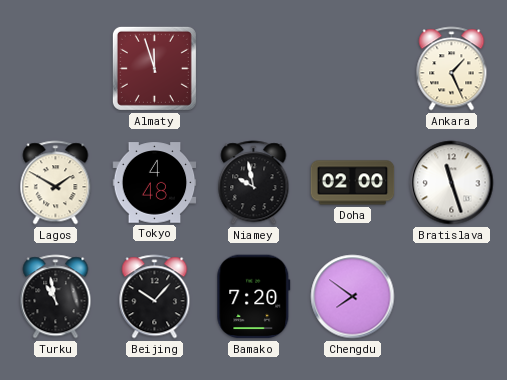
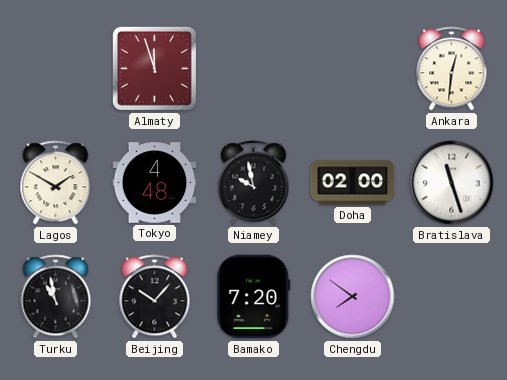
Ankara: 1:26 -> 12:31 (452, 69)
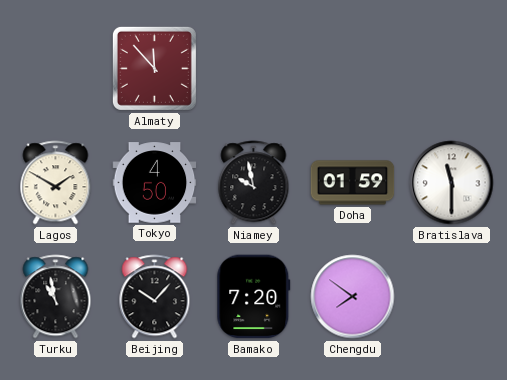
Almaty: 11:57 -> 11:53 (154, 68)
Ankara: 12:31 -> none (452, 69)
Tokyo: 4:48 -> 4:50 (155, 183)
Doha: 02:00 -> 01:59 (353, 183)
Bratislava: 11:27 -> 11:30 (452, 183)
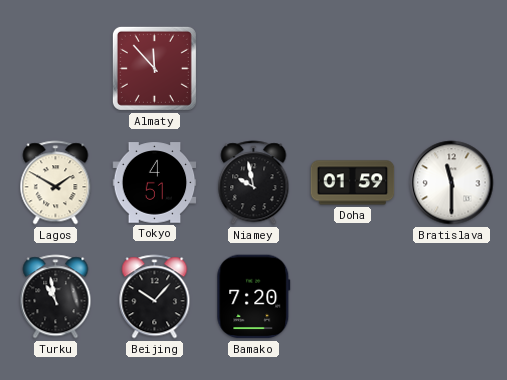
Tokyo: 4:50 -> 4:51 (155, 183)
Chengdu: 7:51 -> none (353, 297)
